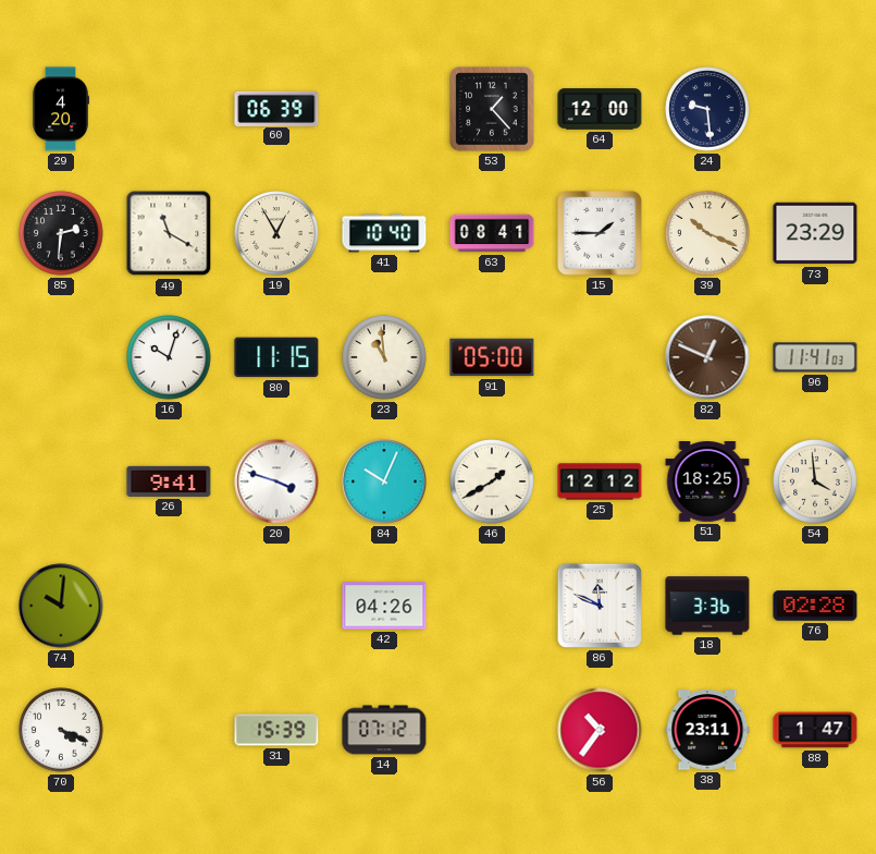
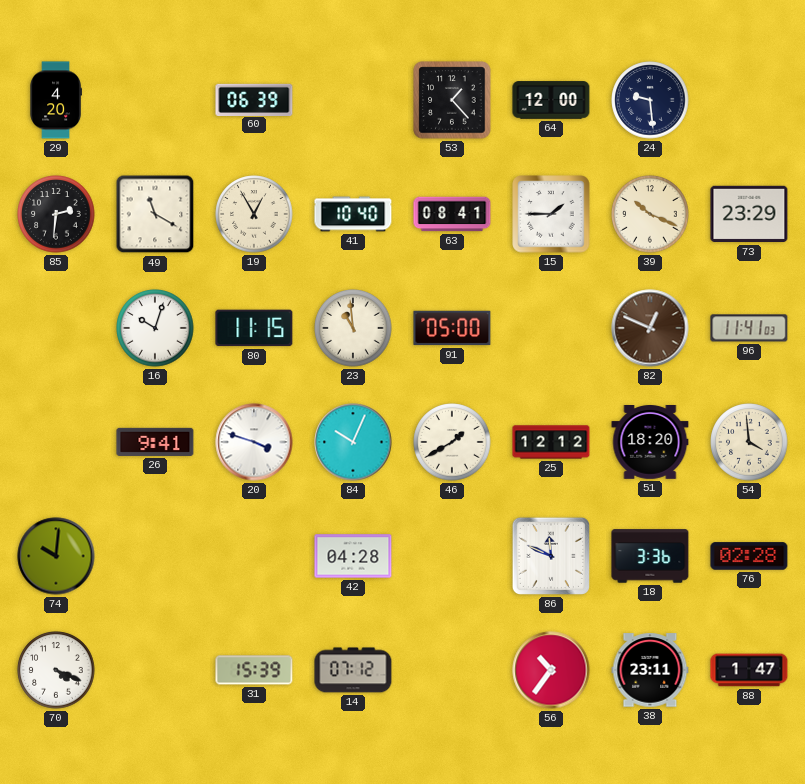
51: 18:25 -> 18:20 (650, 443)
42: 04:26 -> 04:28 (353, 556)
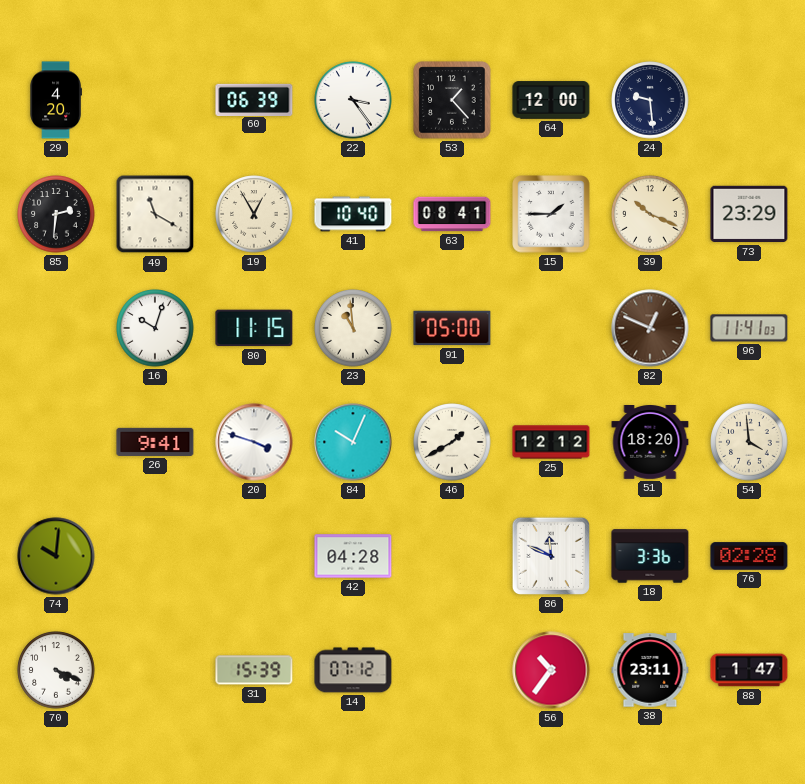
22: none -> 3:24 (353, 100)
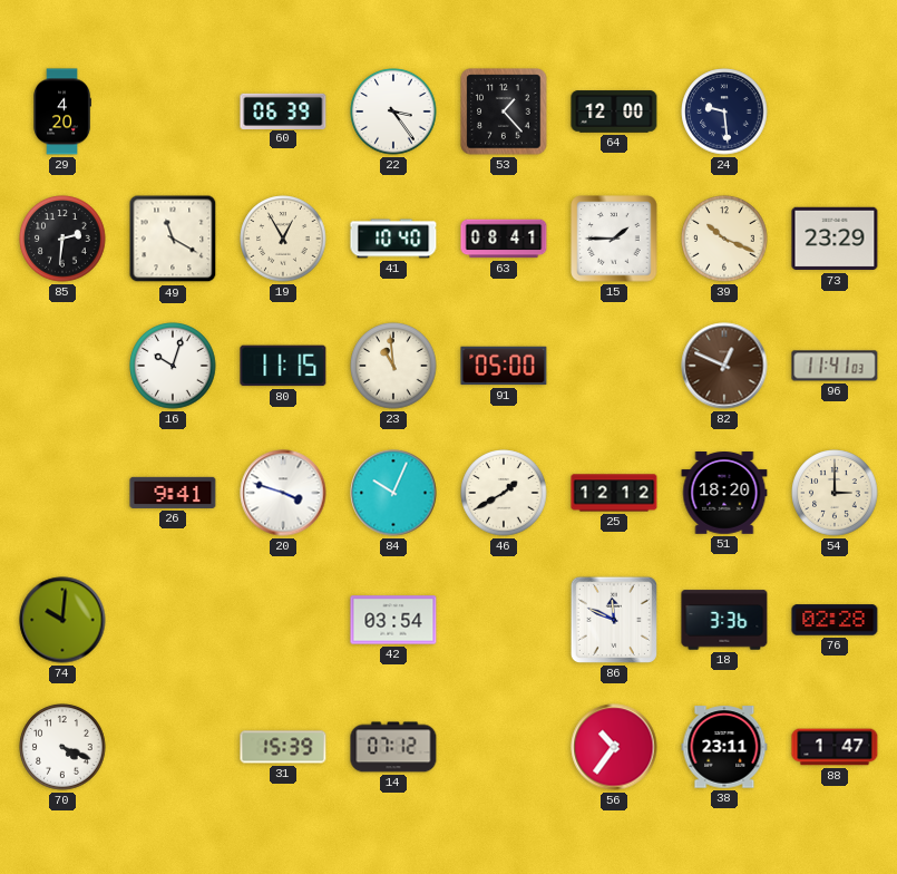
54: 3:59 -> 3:00 (835, 493)
42: 04:28 -> 03:54 (393, 620)
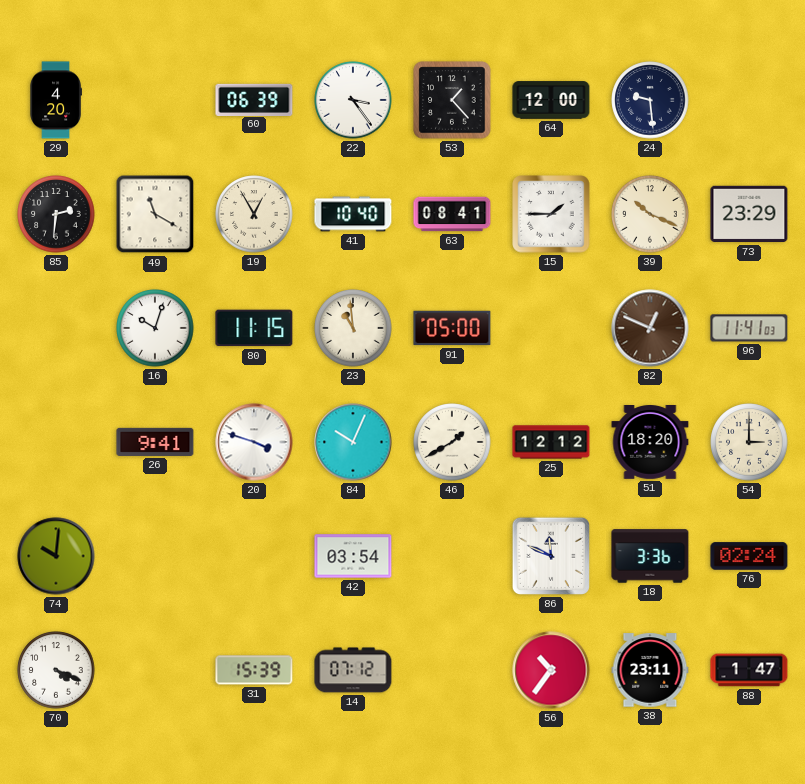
76: 02:28 -> 02:24 (749, 556)
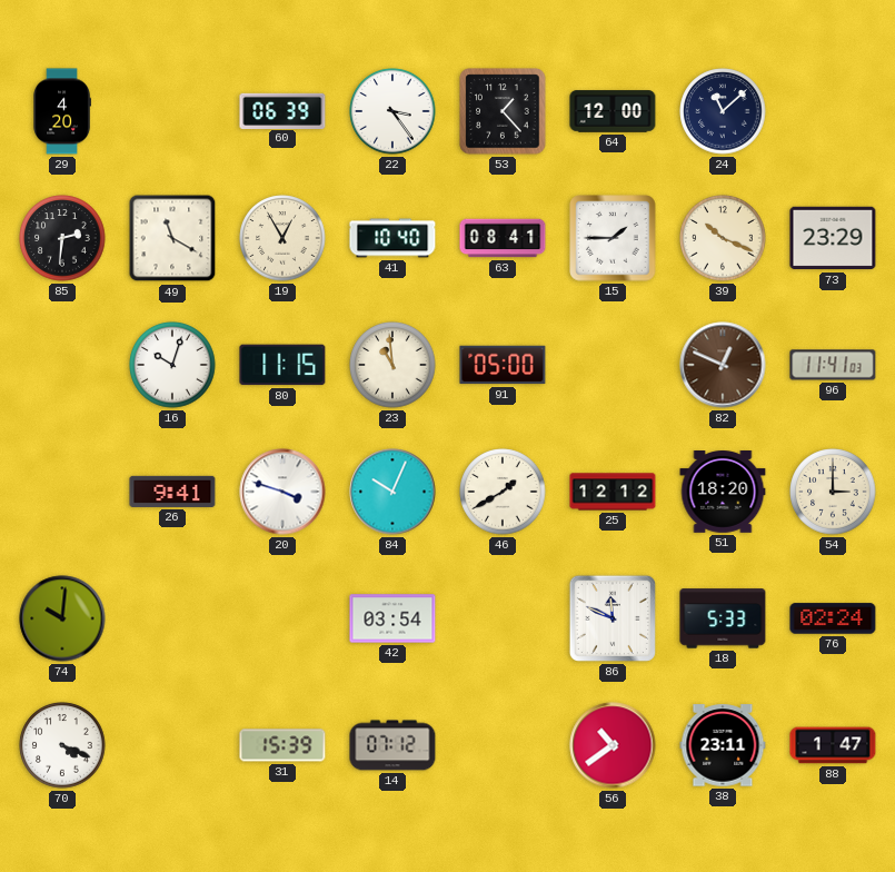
24: 9:29 -> 11:08 (723, 111)
18: 3:36 -> 5:33 (723, 618)
56: 10:36 -> 10:39 (613, 745)
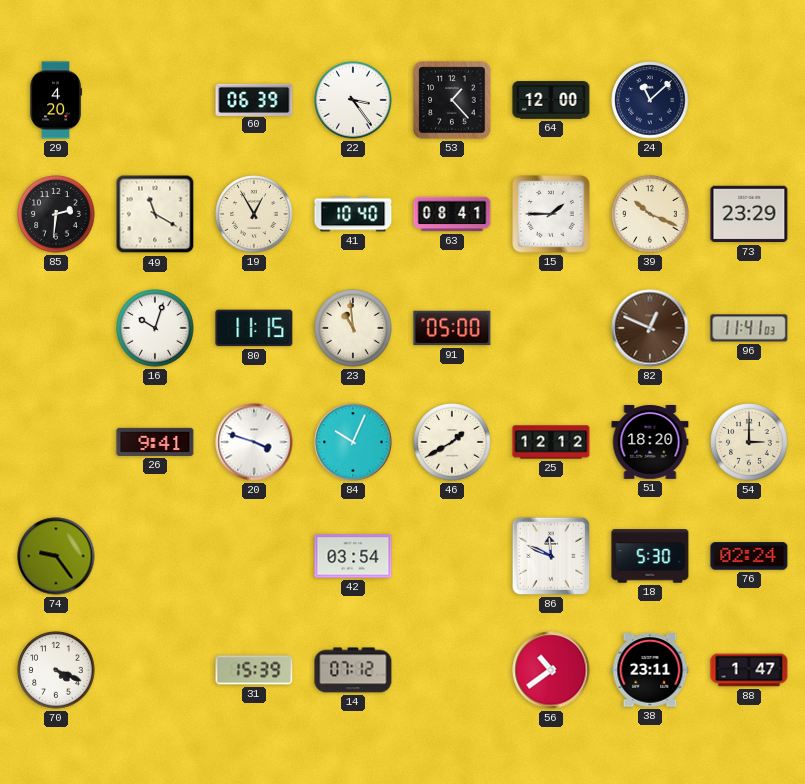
74: 10:01 -> 9:24 (56, 556)
18: 5:33 -> 5:30 (650, 556)
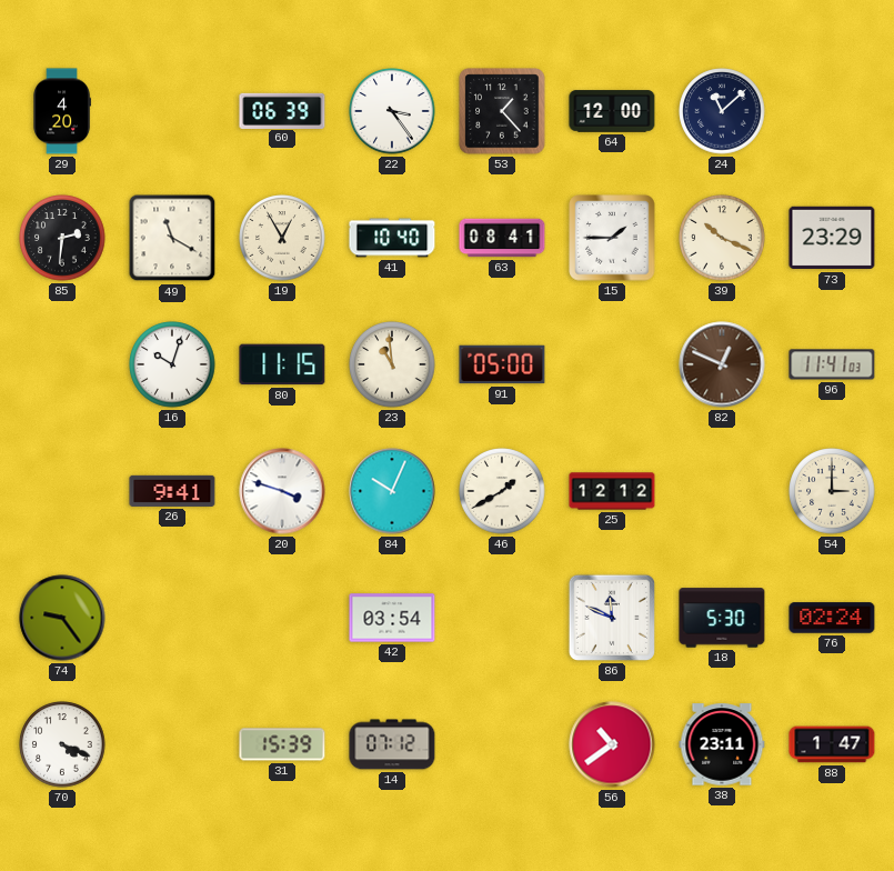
51: 18:20 -> none (650, 443)
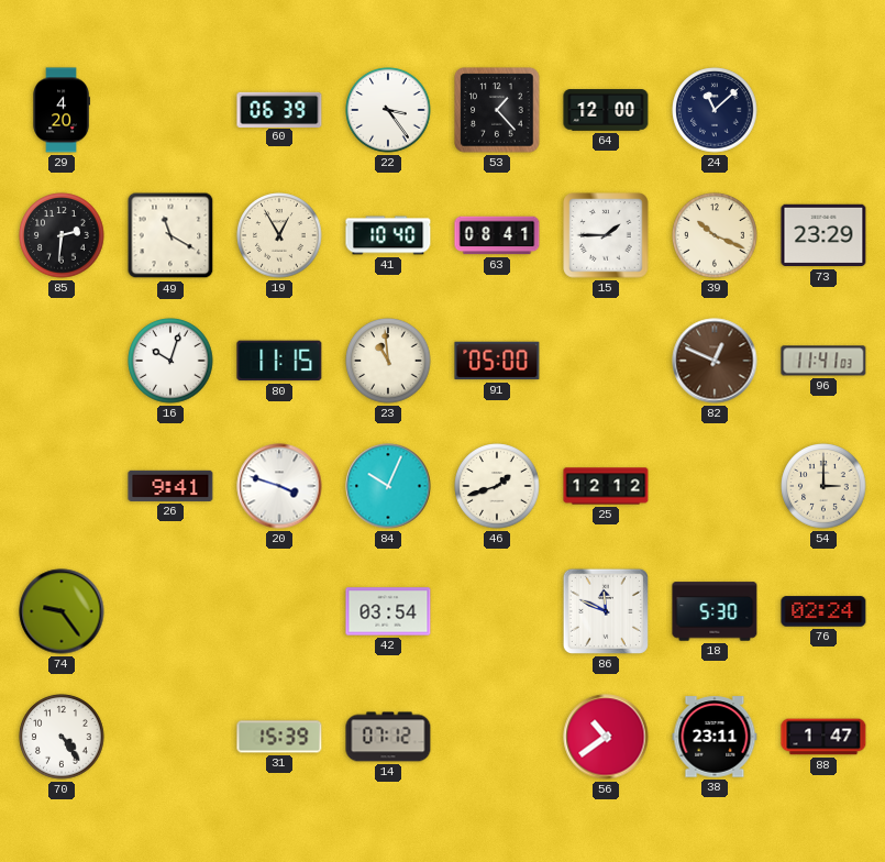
46: 1:40 -> 1:42 (497, 486)
70: 4:19 -> 4:24 (62, 737)
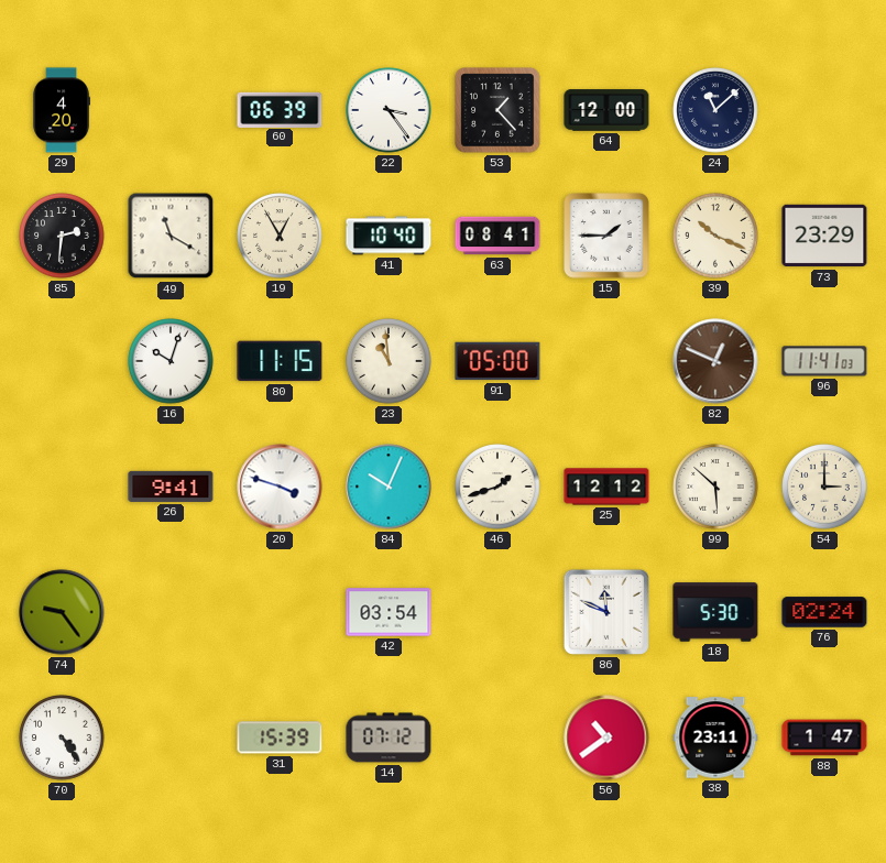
99: none -> 5:52 (715, 487)
